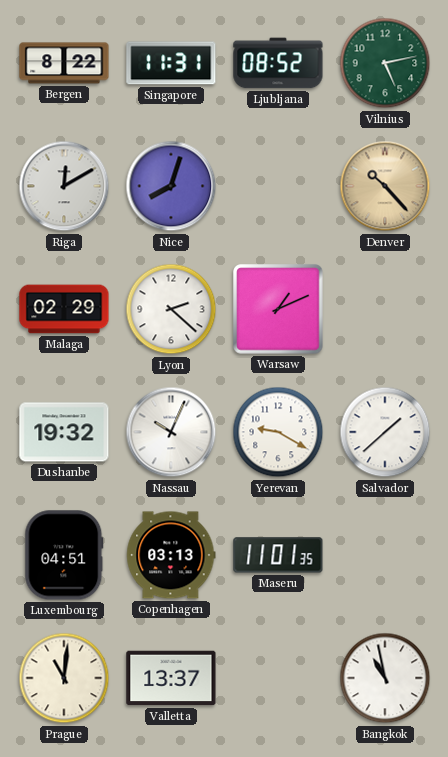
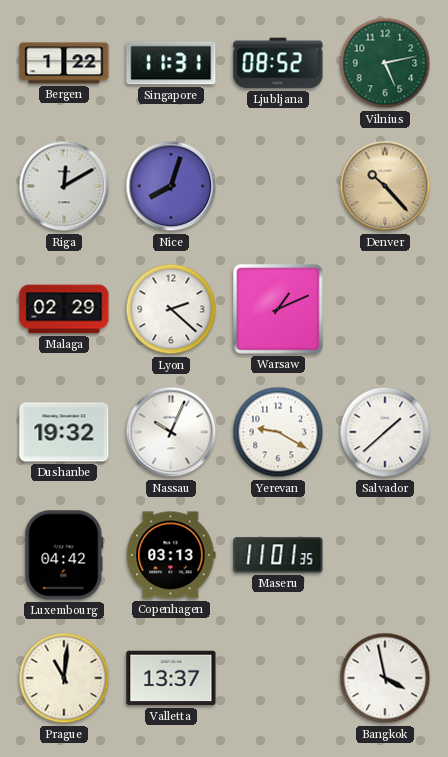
Bergen: 8:22 -> 1:22 (64, 63)
Luxembourg: 04:51 -> 04:42 (64, 555)
Bangkok: 10:58 -> 3:58 (385, 678)
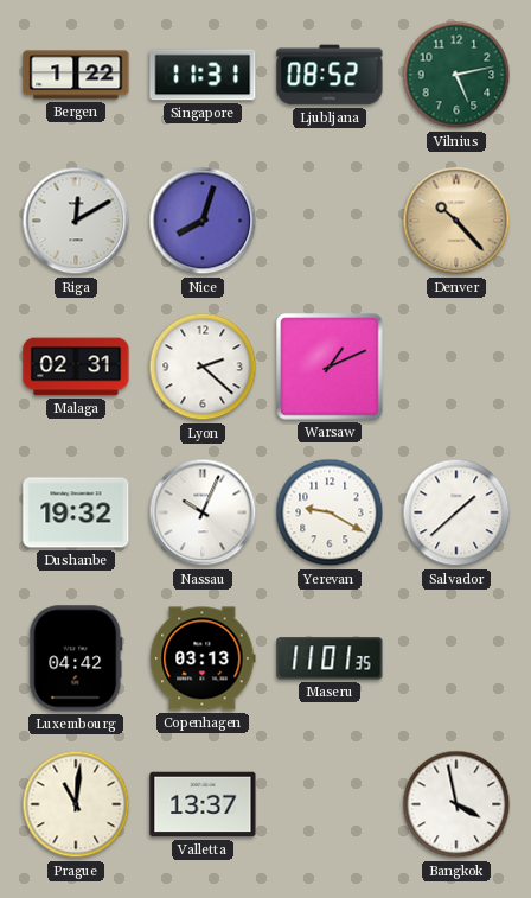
Malaga: 02:29 -> 02:31 (76, 367)
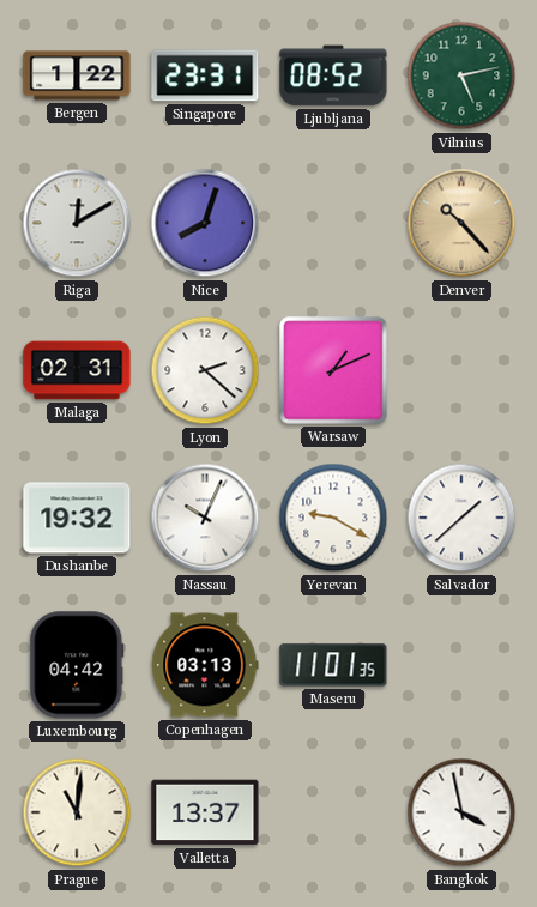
Singapore: 11:31 -> 23:31 (205, 75)
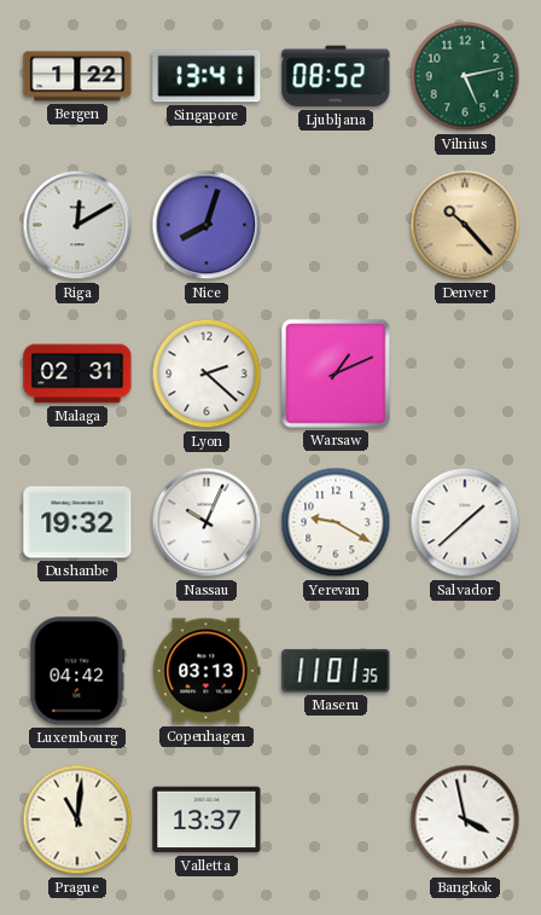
Singapore: 23:31 -> 13:41 (206, 76)
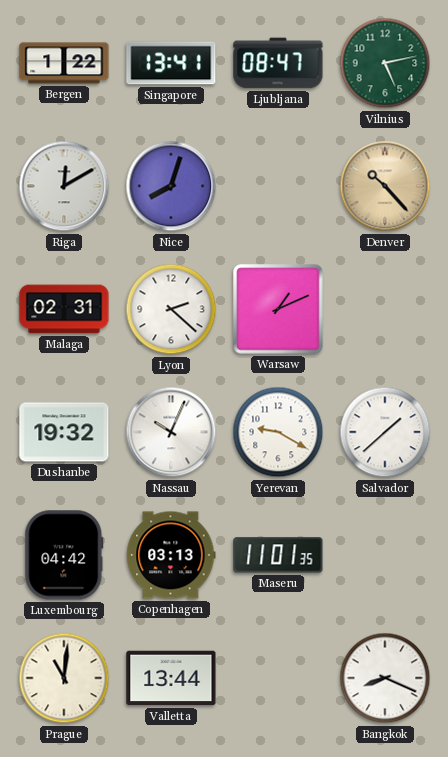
Ljubljana: 08:52 -> 08:47 (278, 63)
Valletta: 13:37 -> 13:44 (171, 678)
Bangkok: 3:58 -> 8:19 (385, 678)
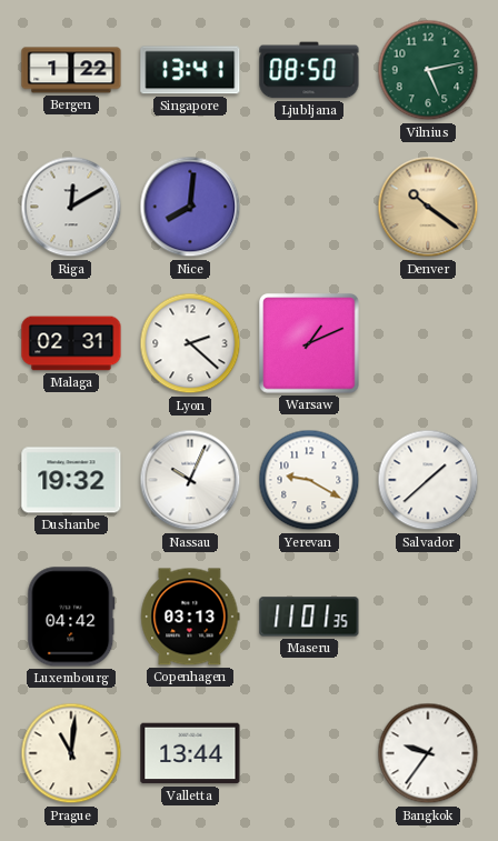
Ljubljana: 08:47 -> 08:50 (309, 70)
Nice: 8:03 -> 8:01 (190, 207)
Denver: 10:23 -> 10:21 (428, 207)
Bangkok: 8:19 -> 9:36 (428, 753)
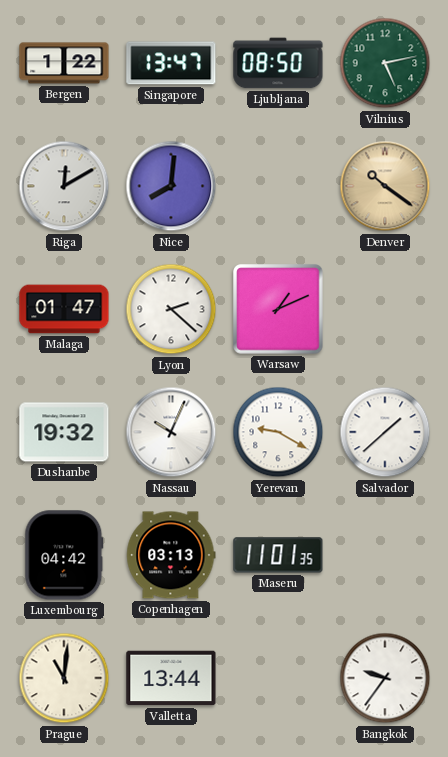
Singapore: 13:41 -> 13:47 (171, 63)
Malaga: 02:31 -> 01:47 (64, 309)
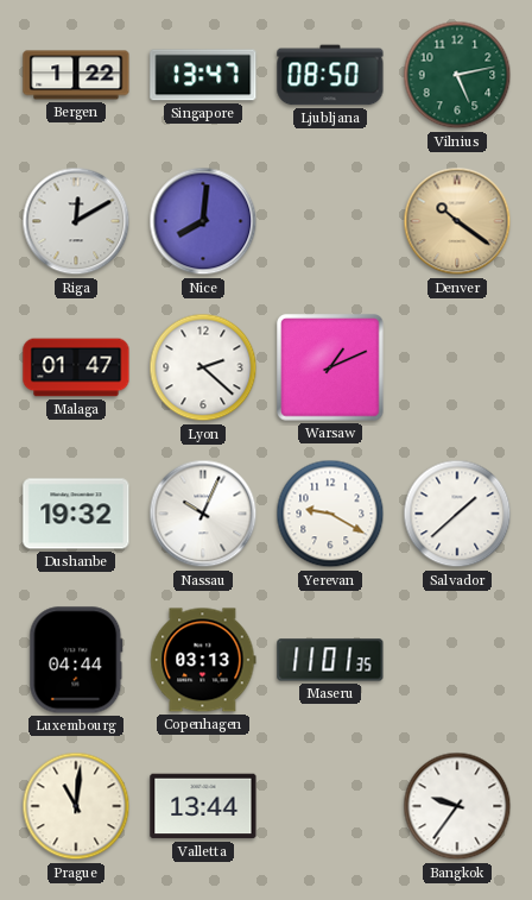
Luxembourg: 04:42 -> 04:44 (76, 660)
